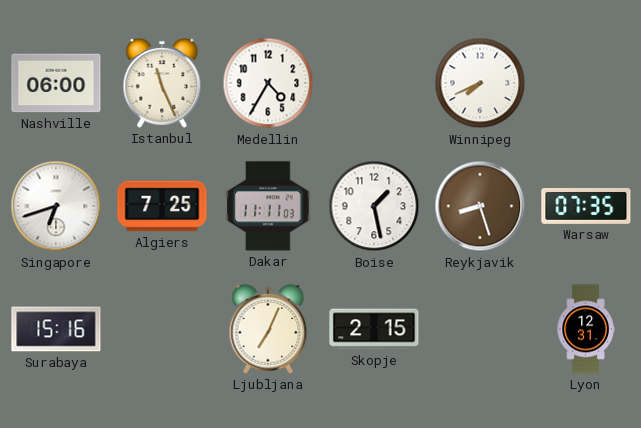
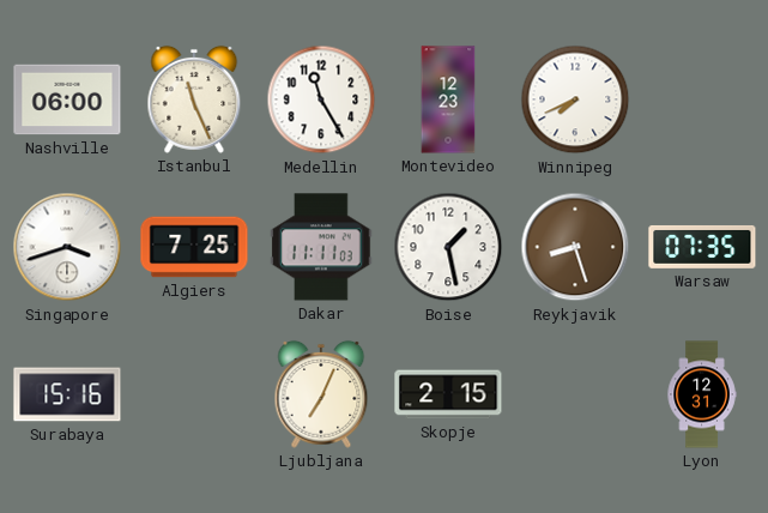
Medellin: 4:35 -> 11:25 (321, 99)
Montevideo: none -> 12:23 (448, 99)
Singapore: 6:42 -> 3:42 (67, 247)
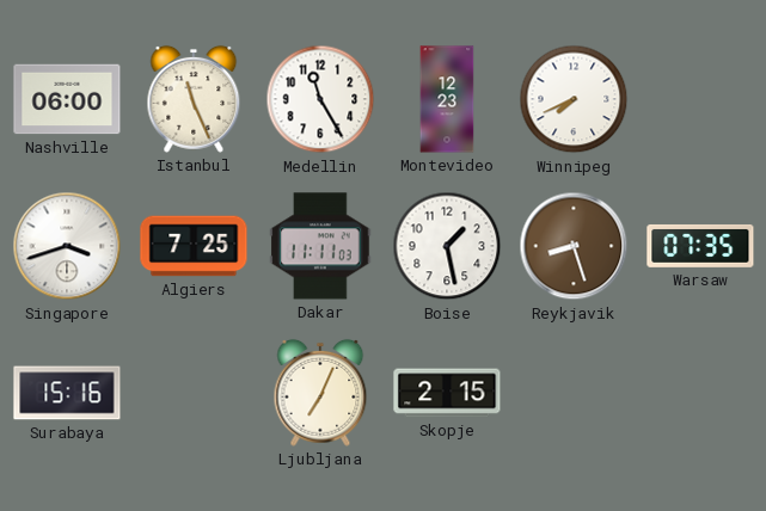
Lyon: 12:31 -> none (702, 394)
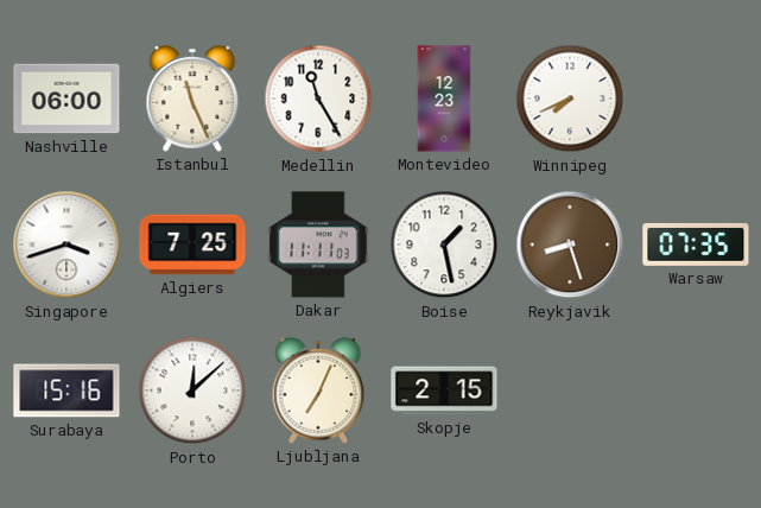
Porto: none -> 12:08 (192, 390)
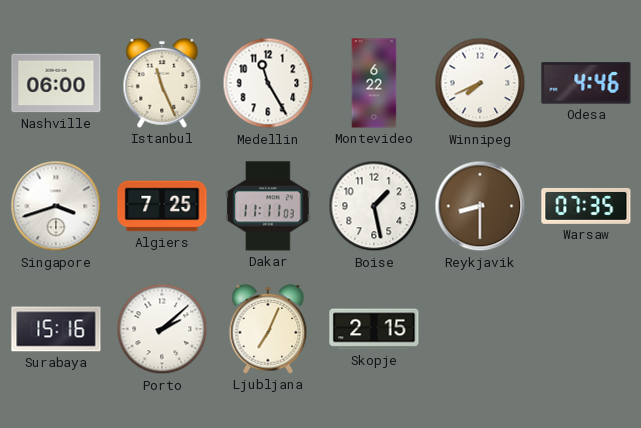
Montevideo: 12:23 -> 6:22 (374, 83)
Odesa: none -> 4:46 (586, 83)
Reykjavik: 8:27 -> 8:30 (480, 206)
Porto: 12:08 -> 2:08 (162, 329)
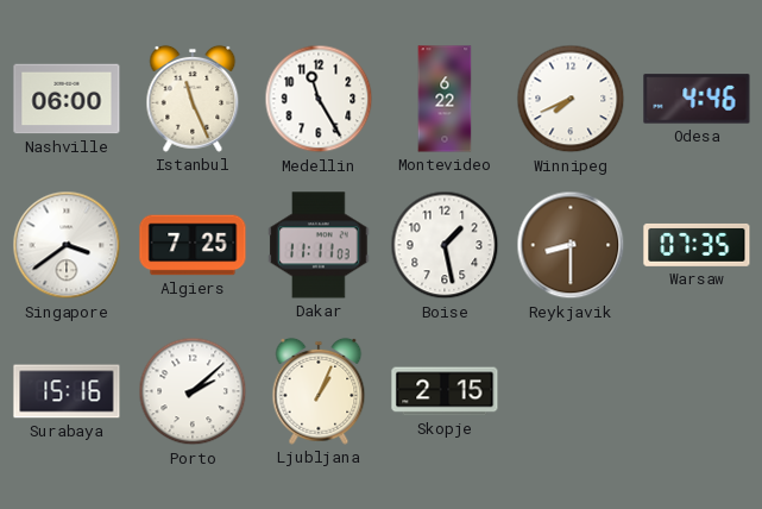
Singapore: 3:42 -> 3:39 (67, 245)
Ljubljana: 7:04 -> 1:04 (319, 391)
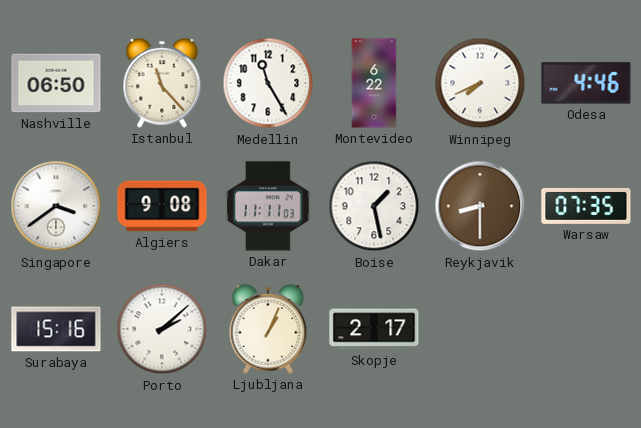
Nashville: 06:00 -> 06:50 (56, 83)
Istanbul: 11:26 -> 11:23 (162, 83)
Algiers: 7:25 -> 9:08 (162, 206)
Skopje: 2:15 -> 2:17 (374, 329)
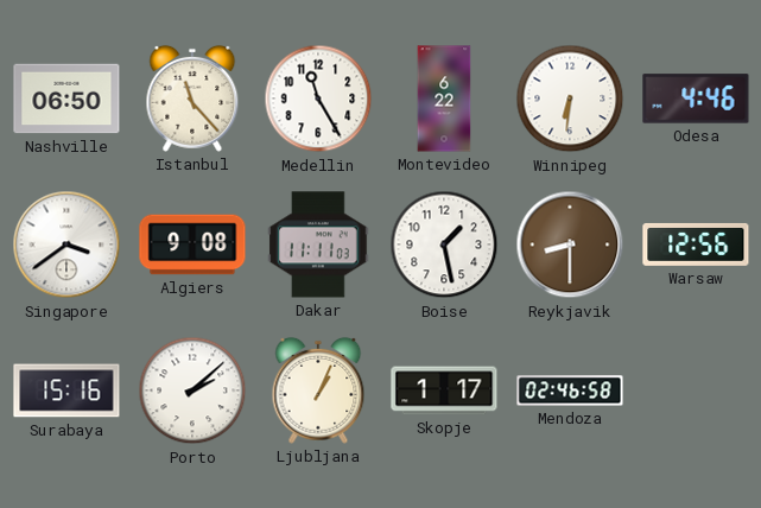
Winnipeg: 7:41 -> 6:31 (570, 99)
Warsaw: 07:35 -> 12:56 (696, 245)
Skopje: 2:17 -> 1:17 (444, 390)
Mendoza: none -> 02:46 (570, 390)
